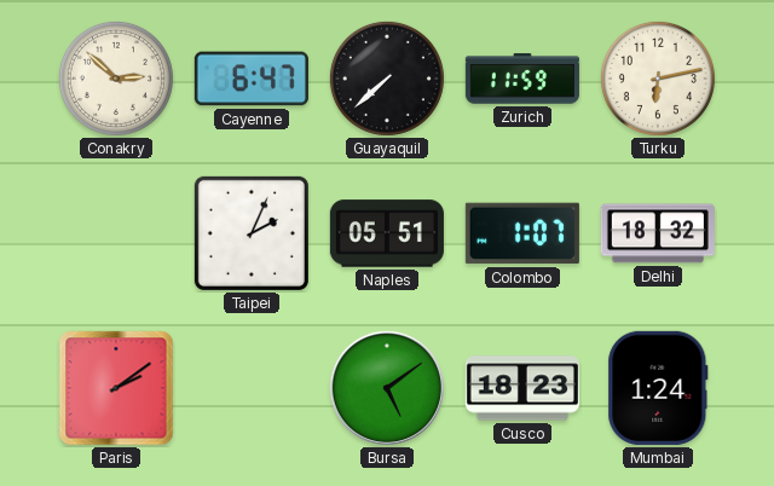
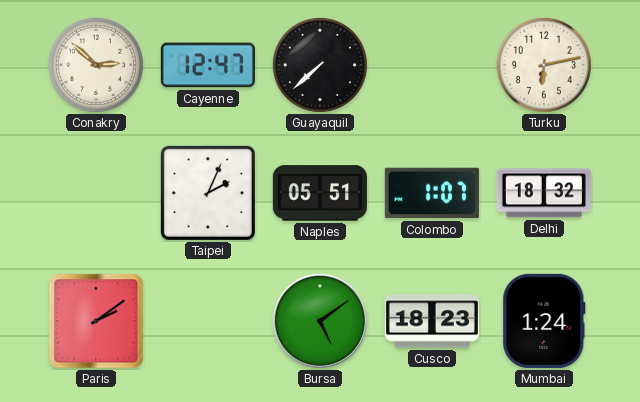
Cayenne: 6:47 -> 12:47 (208, 65)
Zurich: 11:59 -> none (522, 79)
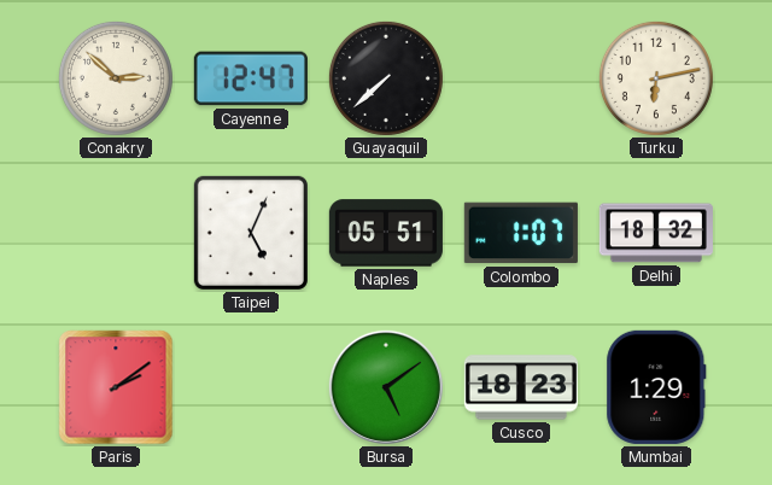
Taipei: 2:04 -> 5:04 (251, 233)
Mumbai: 1:24 -> 1:29 (656, 387)
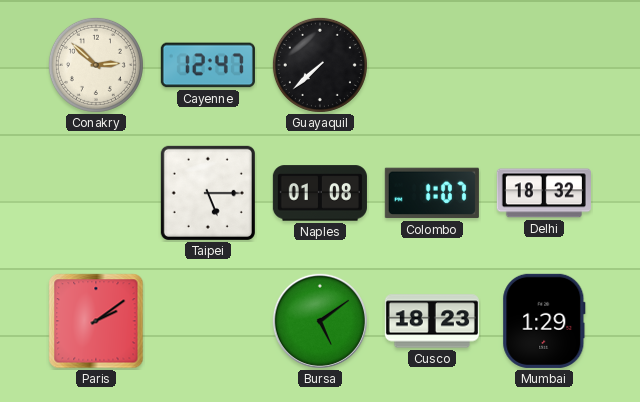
Turku: 6:13 -> none (656, 78)
Taipei: 5:04 -> 5:15 (208, 193)
Naples: 05:51 -> 01:08 (320, 193)
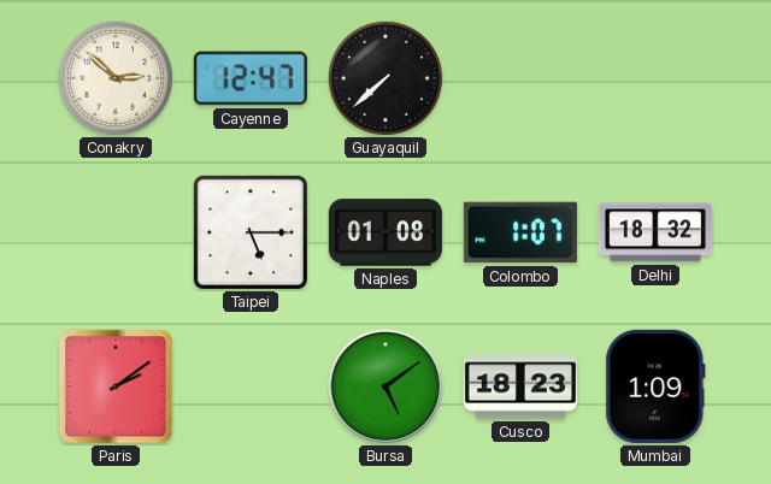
Mumbai: 1:29 -> 1:09 (655, 386)
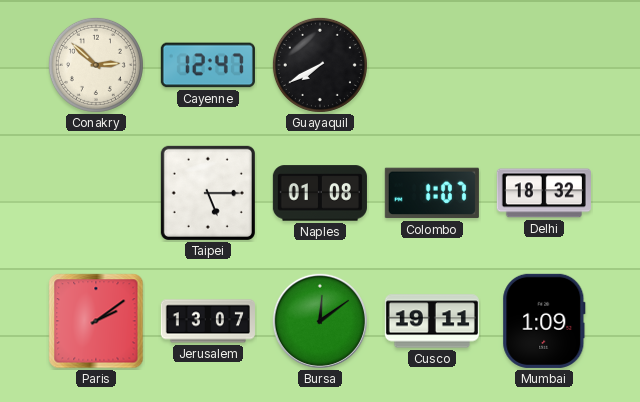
Guayaquil: 7:38 -> 7:40 (320, 65)
Jerusalem: none -> 13:07 (208, 321)
Bursa: 5:09 -> 12:09 (320, 321)
Cusco: 18:23 -> 19:11 (432, 321)
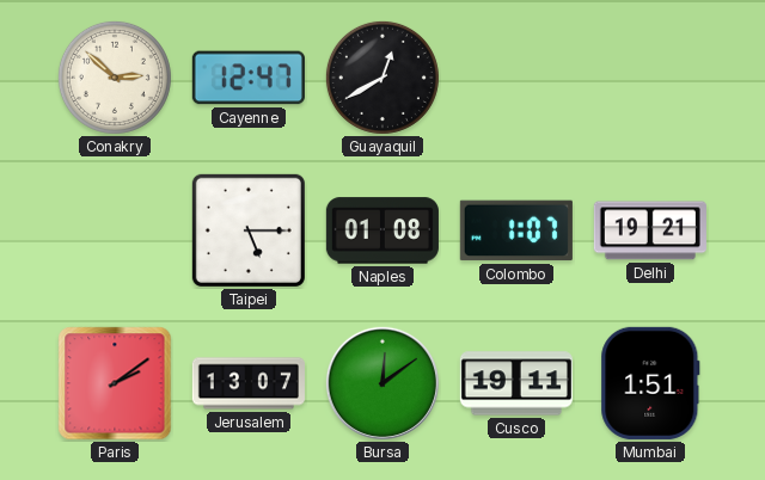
Guayaquil: 7:40 -> 12:40 (382, 78)
Delhi: 18:32 -> 19:21 (650, 230)
Mumbai: 1:09 -> 1:51 (650, 383)
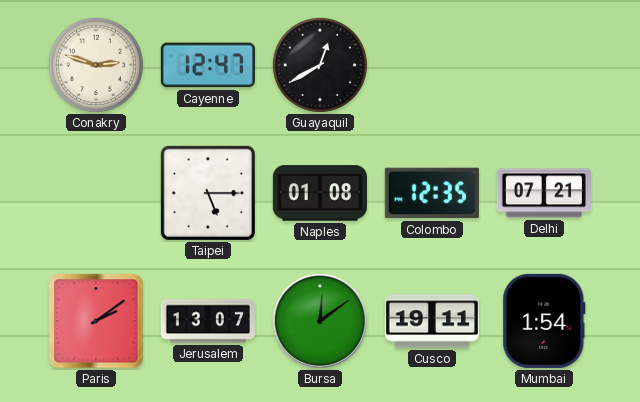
Conakry: 2:52 -> 2:48 (96, 65)
Colombo: 1:07 -> 12:35 (432, 193)
Delhi: 19:21 -> 07:21 (544, 193)
Mumbai: 1:51 -> 1:54 (544, 321)
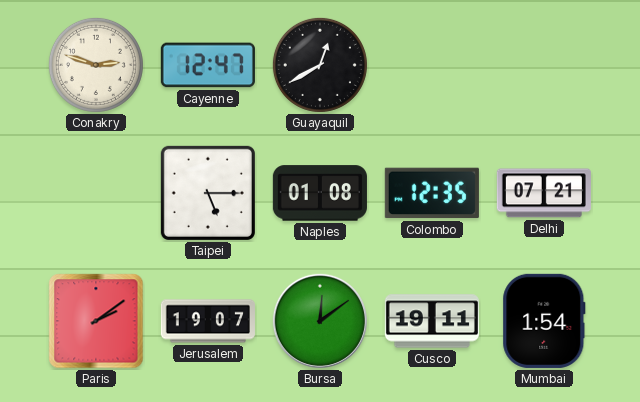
Jerusalem: 13:07 -> 19:07 (208, 321)
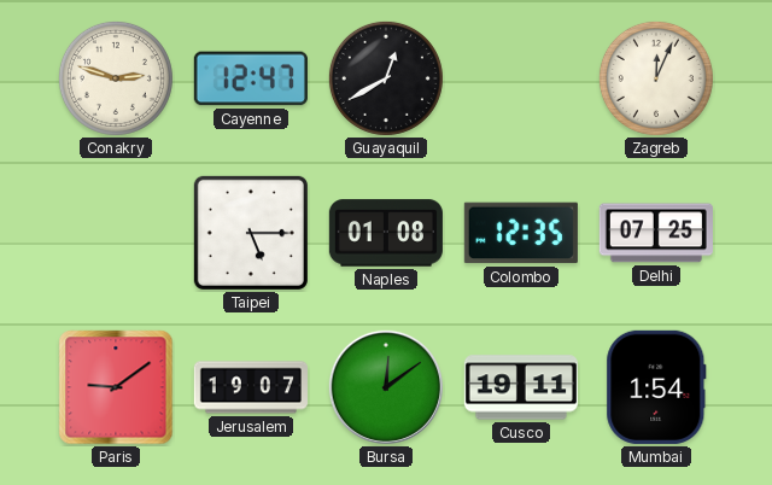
Zagreb: none -> 12:04 (656, 78)
Delhi: 07:21 -> 07:25 (656, 233)
Paris: 2:09 -> 9:09 (116, 387)
